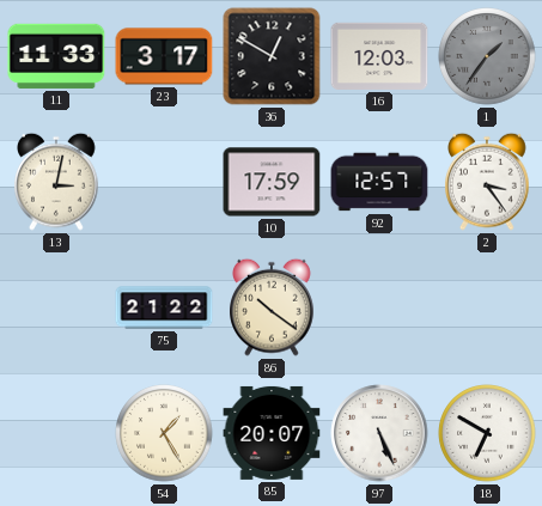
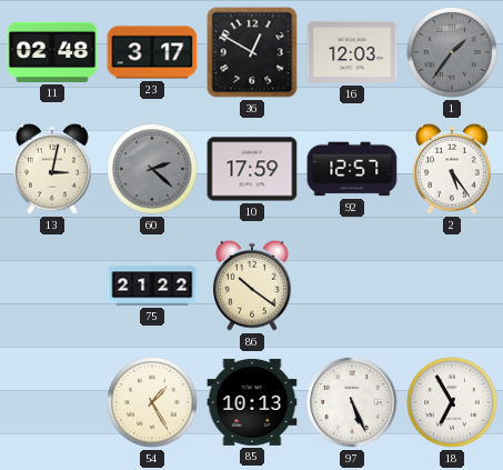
11: 11:33 -> 02:48 (52, 52)
60: none -> 2:22 (152, 169)
2: 3:24 -> 5:24 (453, 169)
85: 20:07 -> 10:13 (252, 402)
18: 6:50 -> 6:55 (452, 402)
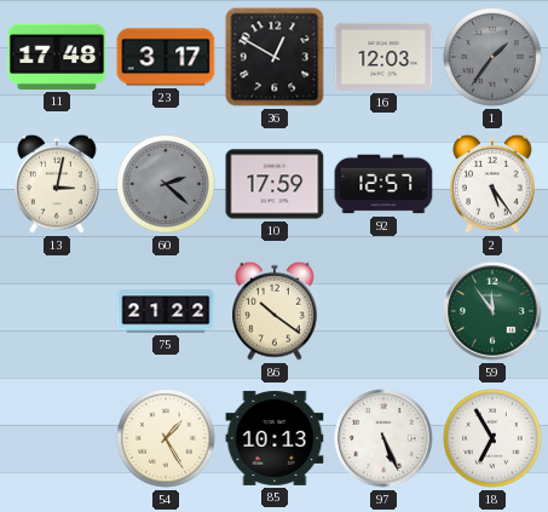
11: 02:48 -> 17:48 (57, 57)
59: none -> 11:54 (492, 311)
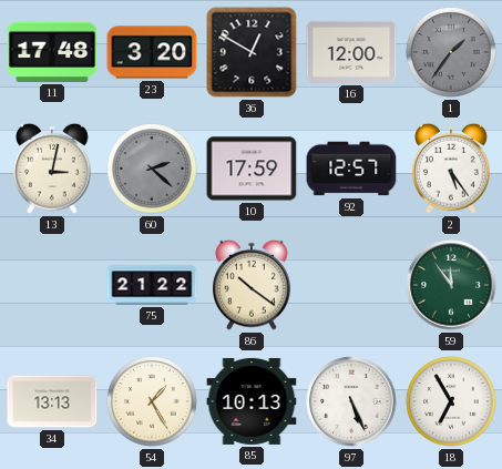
23: 3:17 -> 3:20 (152, 52)
16: 12:03 -> 12:00 (351, 52)
34: none -> 13:13 (52, 401)
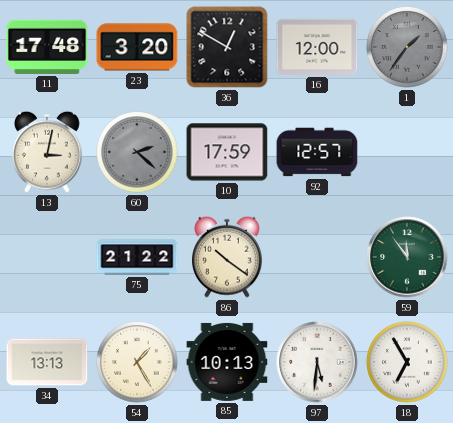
2: 5:24 -> none (452, 169)
97: 5:26 -> 5:31 (317, 362)
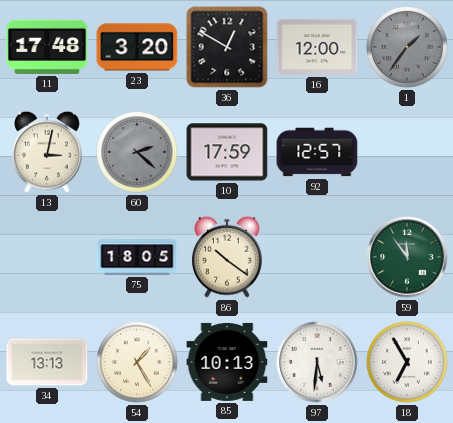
75: 21:22 -> 18:05 (137, 257)
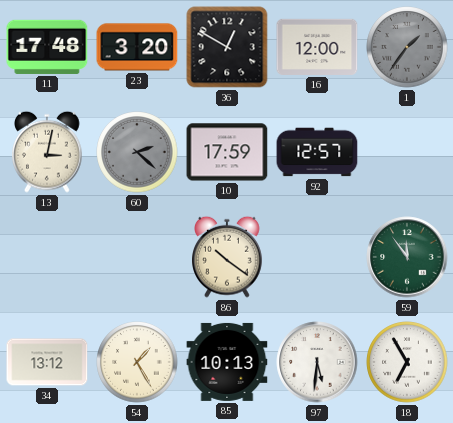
75: 18:05 -> none (137, 257)
34: 13:13 -> 13:12 (47, 362)
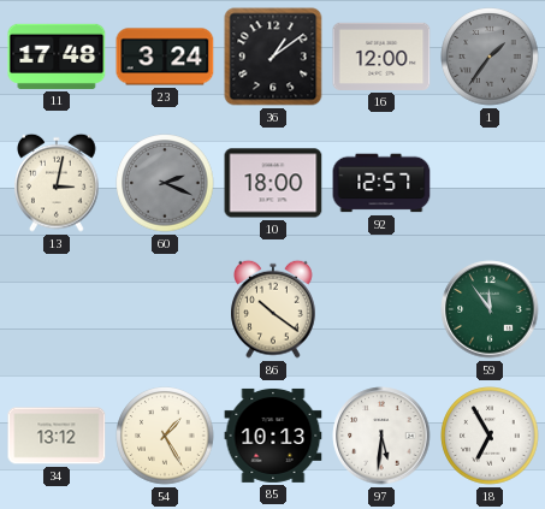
23: 3:20 -> 3:24 (165, 57)
36: 12:50 -> 1:09 (273, 57)
60: 2:22 -> 2:19 (165, 183)
10: 17:59 -> 18:00 (273, 183)
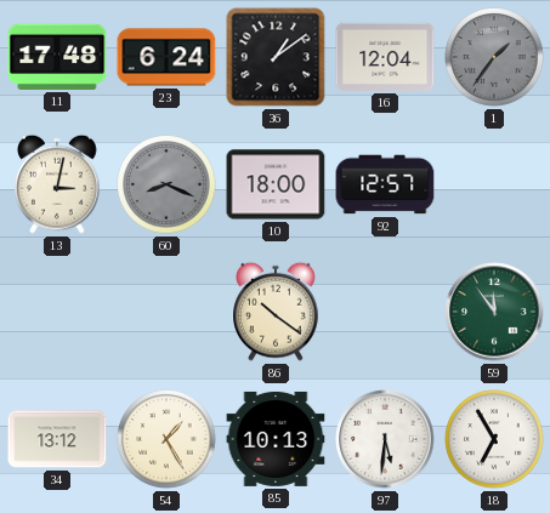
23: 3:24 -> 6:24 (166, 57)
16: 12:00 -> 12:04 (385, 57)
60: 2:19 -> 8:19 (166, 184)
